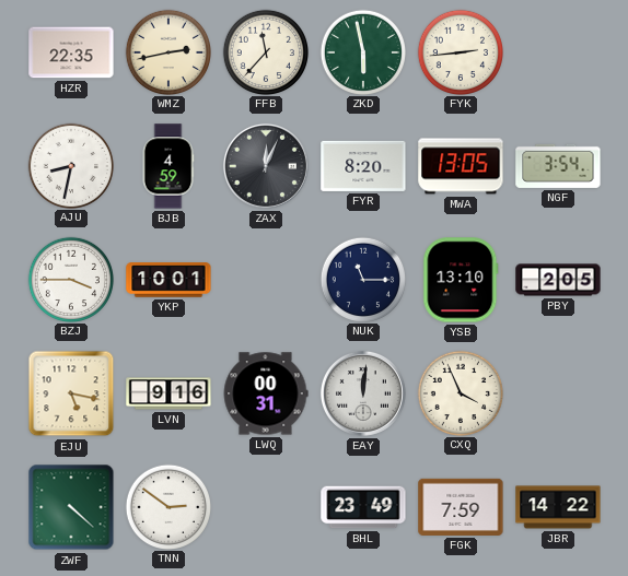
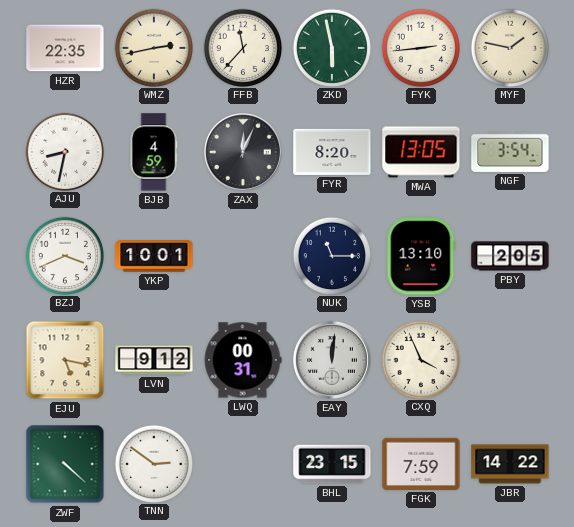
MYF: none -> 1:47 (509, 47)
BZJ: 3:45 -> 3:41 (64, 255)
LVN: 9:16 -> 9:12 (154, 360)
BHL: 23:49 -> 23:15 (332, 464)
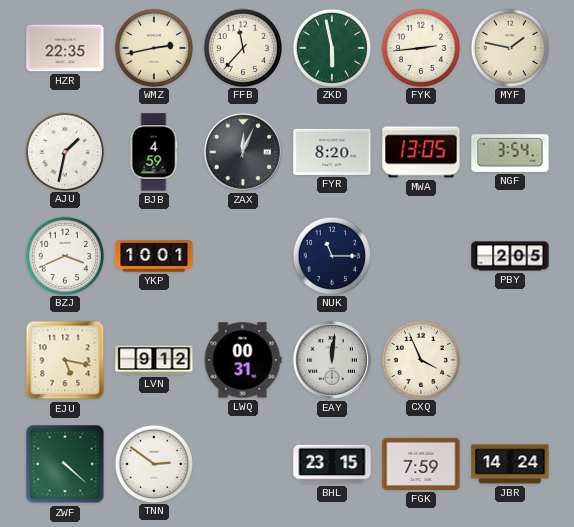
AJU: 8:32 -> 1:32 (64, 151)
YSB: 13:10 -> none (421, 256)
JBR: 14:22 -> 14:24 (510, 464)
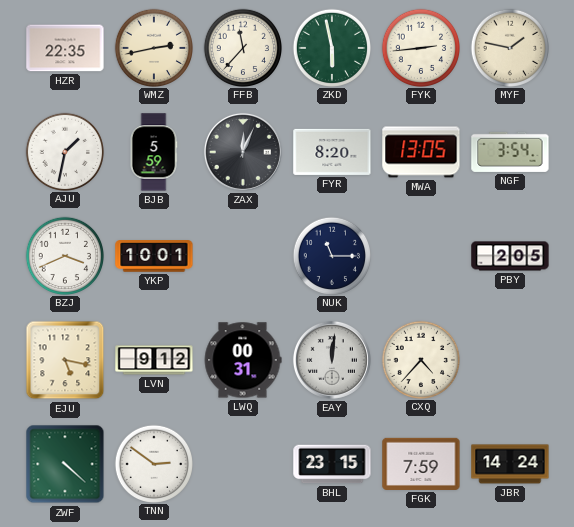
BJB: 4:59 -> 5:59 (154, 152)
CXQ: 3:56 -> 4:37 (420, 359)
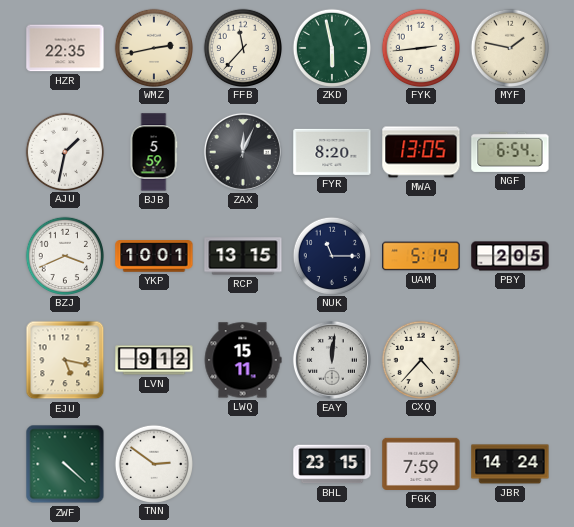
NGF: 3:54 -> 6:54 (510, 152)
RCP: none -> 13:15 (243, 256)
UAM: none -> 5:14 (421, 256)
LWQ: 00:31 -> 15:11 (243, 360)
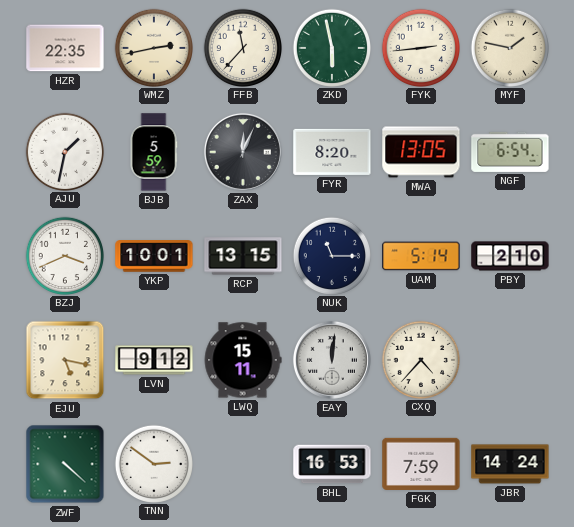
PBY: 2:05 -> 2:10 (510, 256)
BHL: 23:15 -> 16:53 (332, 464)
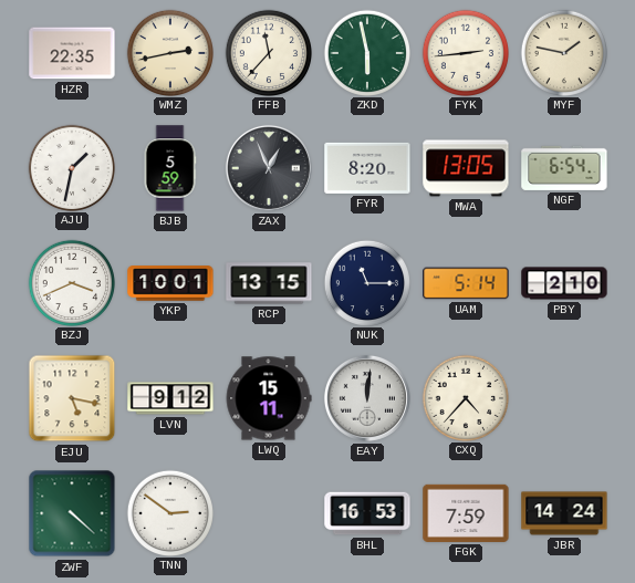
ZAX: 12:04 -> 12:56 (269, 168)
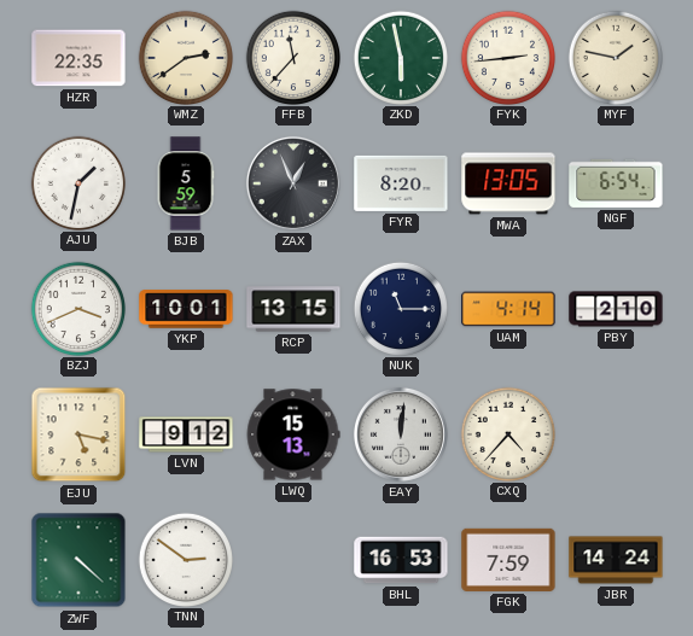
WMZ: 2:43 -> 2:39 (185, 57)
UAM: 5:14 -> 4:14 (508, 309)
LWQ: 15:11 -> 15:13 (293, 434)
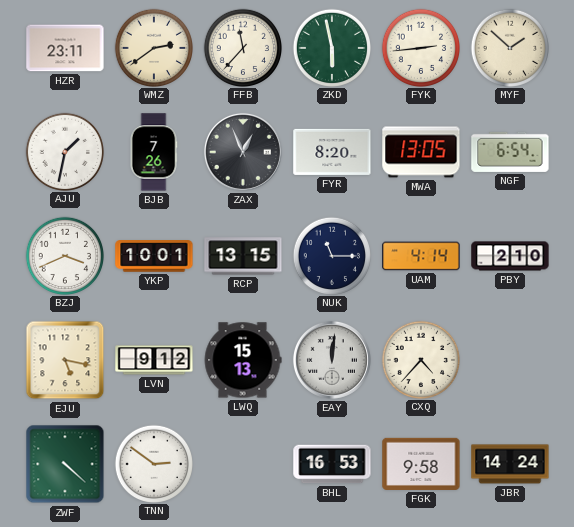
HZR: 22:35 -> 23:11 (65, 48)
MYF: 1:47 -> 1:52 (509, 47)
BJB: 5:59 -> 7:26 (154, 152)
FGK: 7:59 -> 9:58 (421, 464)
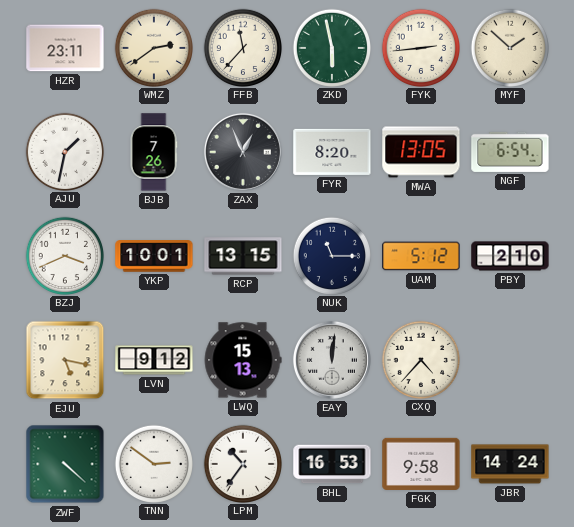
UAM: 4:14 -> 5:12 (421, 256)
LPM: none -> 10:36 (242, 463)
